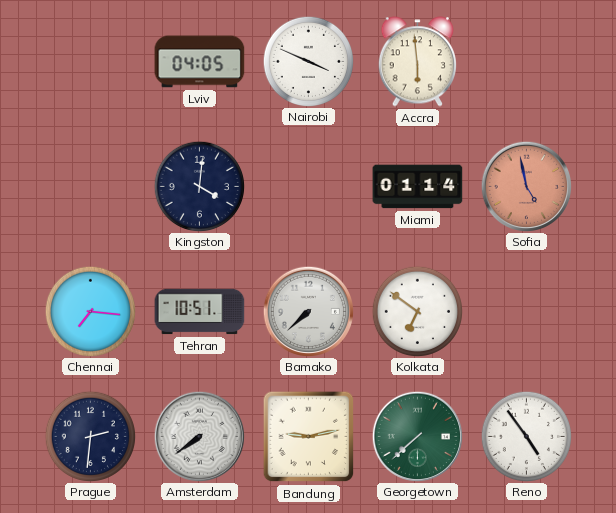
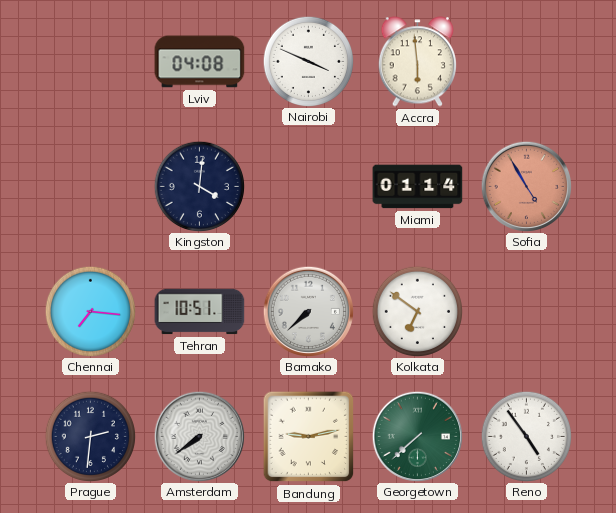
Lviv: 04:05 -> 04:08 (200, 62)
Sofia: 4:58 -> 4:55 (526, 186)
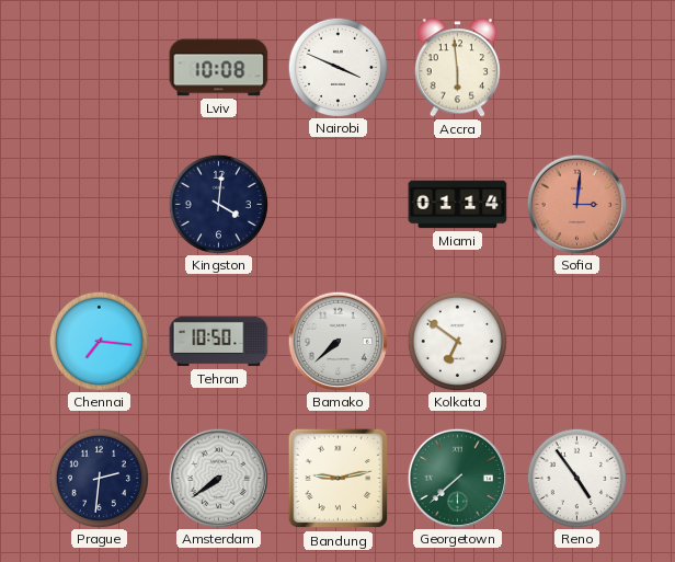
Lviv: 04:08 -> 10:08 (219, 68)
Sofia: 4:55 -> 3:01 (576, 204)
Tehran: 10:51 -> 10:50 (219, 342)
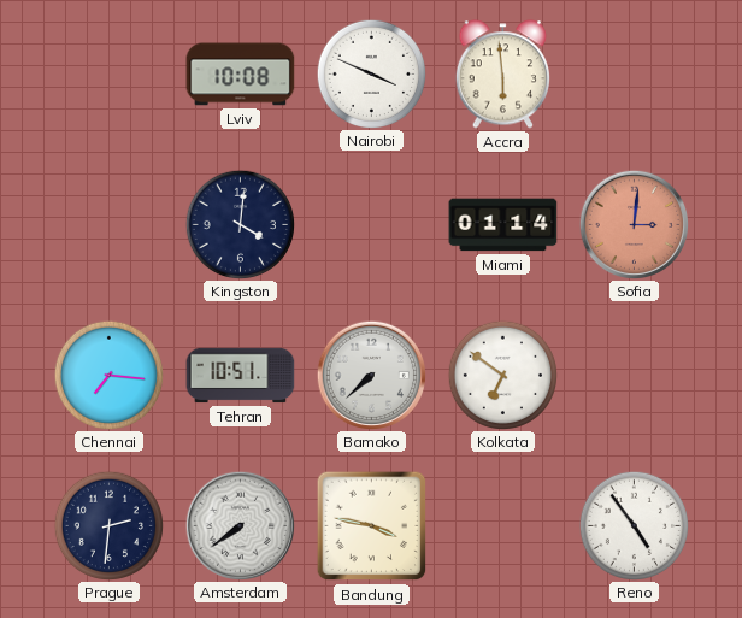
Tehran: 10:50 -> 10:51 (241, 376)
Bandung: 9:13 -> 3:47 (372, 526)
Georgetown: 7:38 -> none (457, 478)
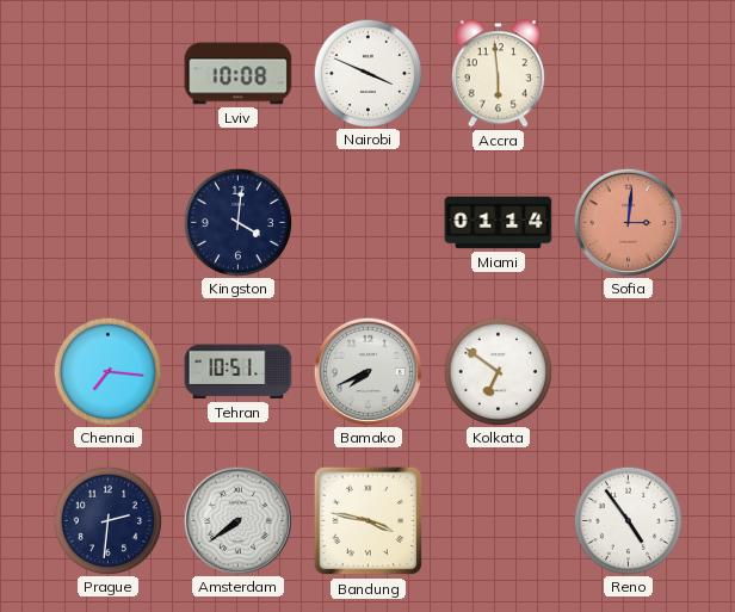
Bamako: 7:38 -> 7:41 (367, 371)
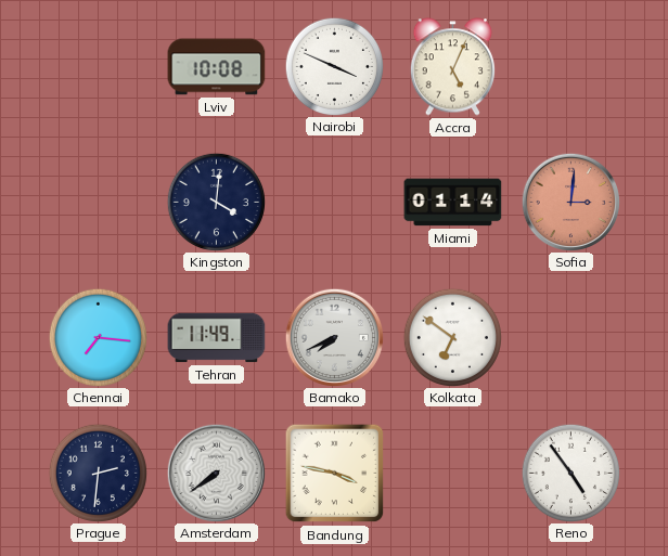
Accra: 5:59 -> 5:04 (452, 67)
Tehran: 10:51 -> 11:49 (217, 338)
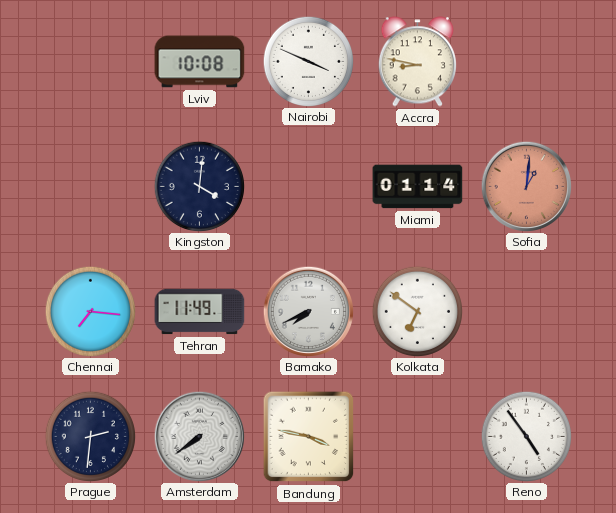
Accra: 5:04 -> 8:47 (417, 62)
Sofia: 3:01 -> 1:01 (526, 186)
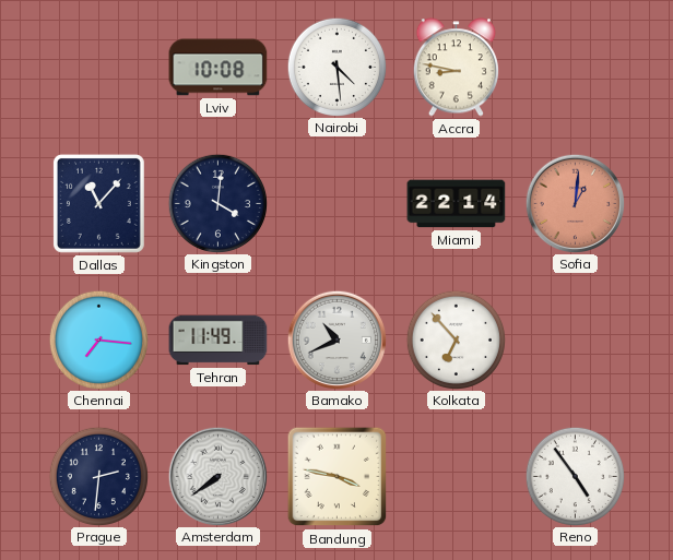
Nairobi: 3:49 -> 4:29 (336, 67)
Dallas: none -> 11:07 (98, 203)
Miami: 01:14 -> 22:14 (457, 204)
Bamako: 7:41 -> 10:41 (336, 339)
Kolkata: 6:51 -> 6:53 (456, 339)
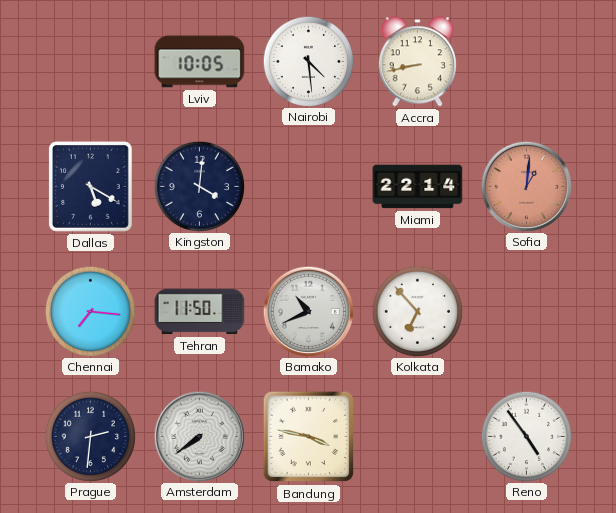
Lviv: 10:08 -> 10:05 (200, 62)
Accra: 8:47 -> 8:43 (417, 62)
Dallas: 11:07 -> 5:20 (90, 186)
Tehran: 11:49 -> 11:50 (200, 312)
